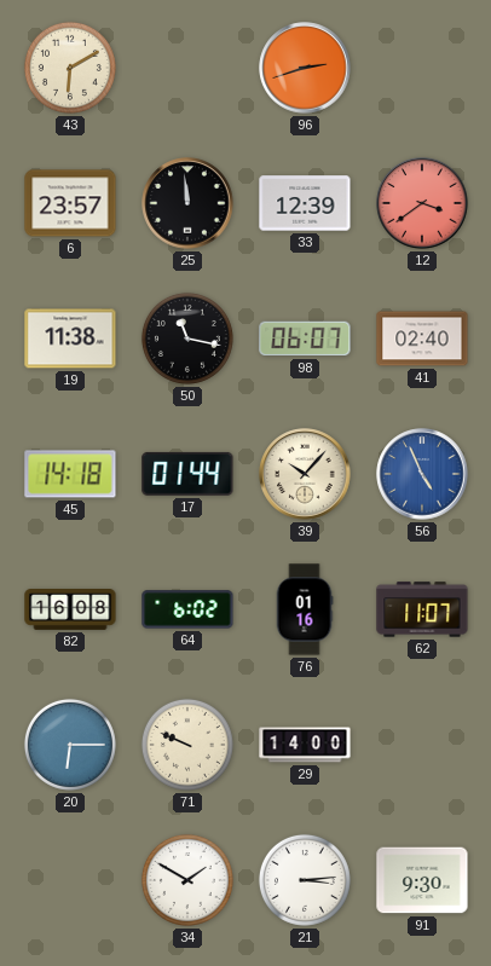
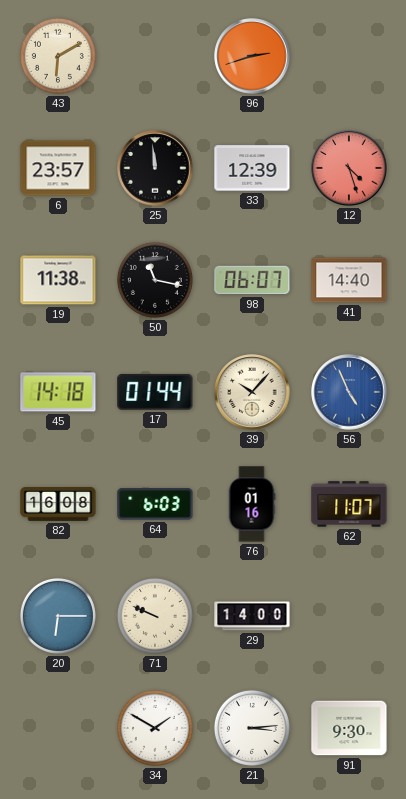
12: 3:39 -> 4:27 (349, 168)
41: 02:40 -> 14:40 (349, 280)
64: 6:02 -> 6:03 (155, 504)
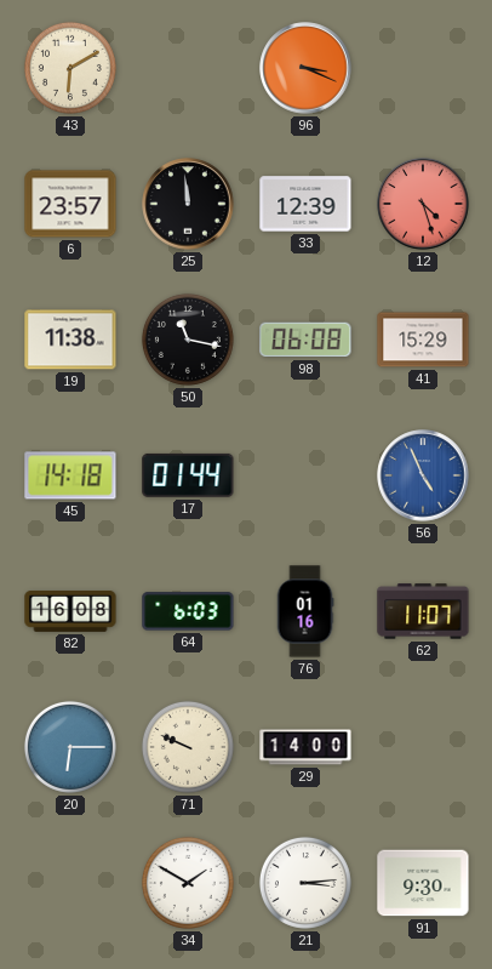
96: 2:42 -> 3:19 (305, 68)
98: 06:07 -> 06:08 (305, 340)
41: 14:40 -> 15:29 (423, 340)
39: 10:07 -> none (252, 392)
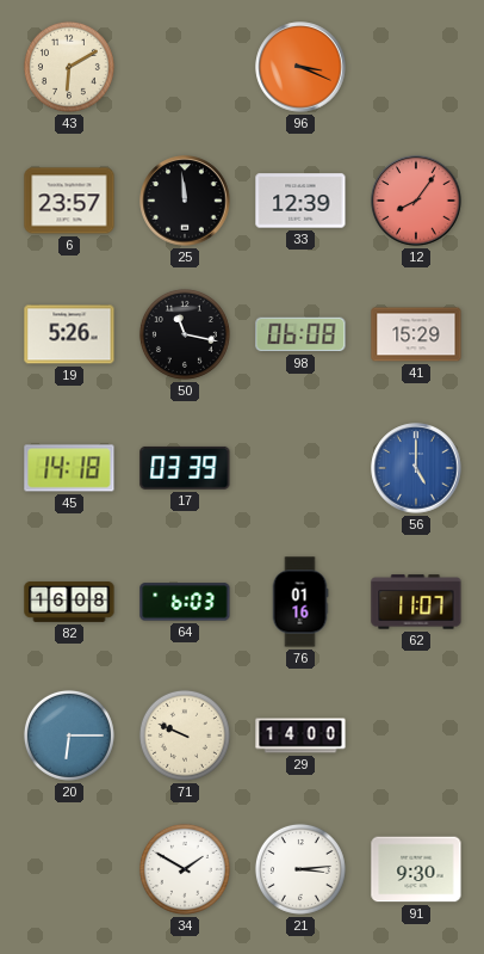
12: 4:27 -> 8:06 (416, 201)
19: 11:38 -> 5:26 (69, 334)
17: 01:44 -> 03:39 (185, 468)
56: 4:56 -> 5:00 (416, 468)
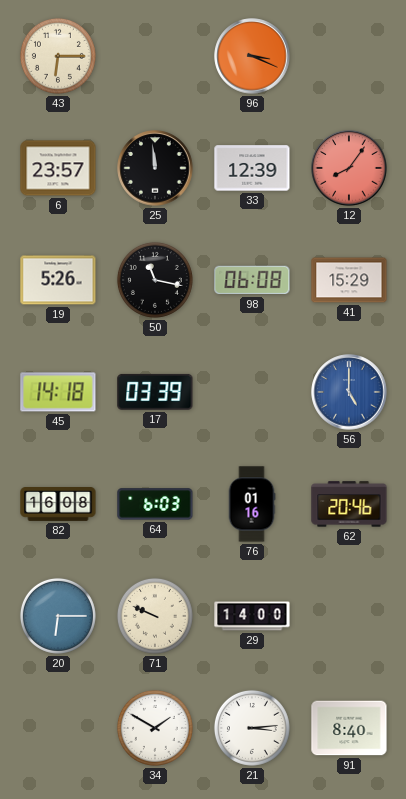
43: 6:10 -> 6:15 (58, 56)
62: 11:07 -> 20:46 (349, 504)
91: 9:30 -> 8:40 (349, 728)
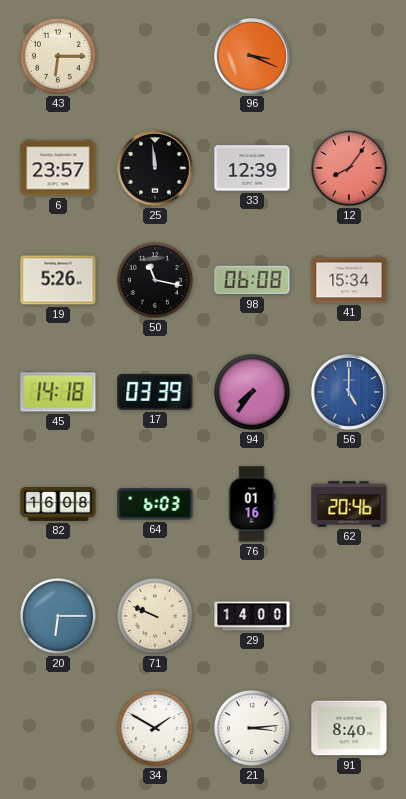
41: 15:29 -> 15:34 (349, 280)
94: none -> 7:36 (252, 392)
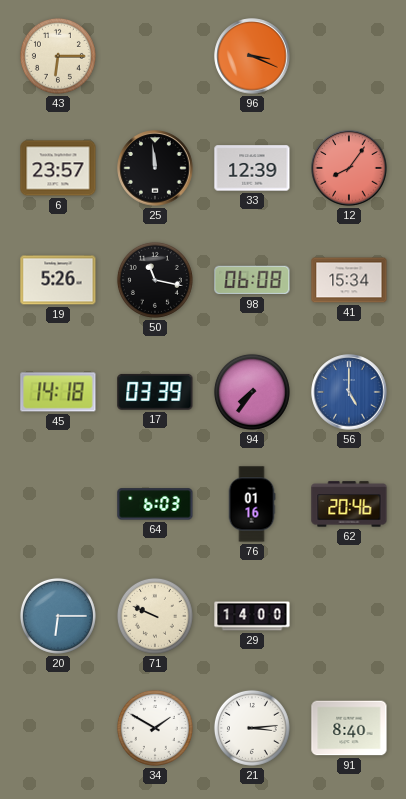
82: 16:08 -> none (58, 505)
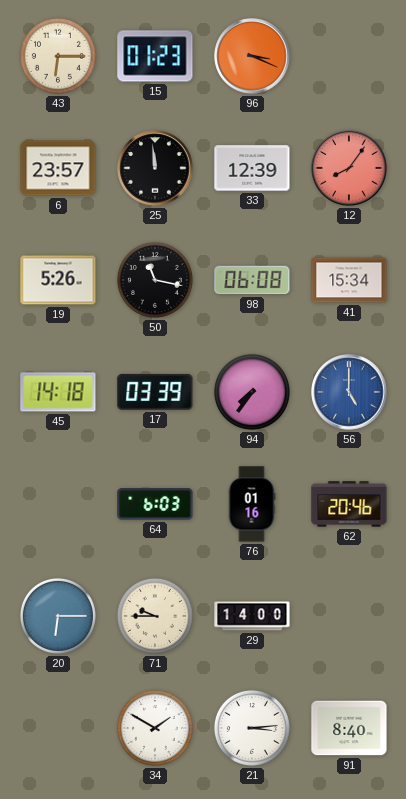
15: none -> 01:23 (155, 56)
71: 9:49 -> 9:45 (155, 616)
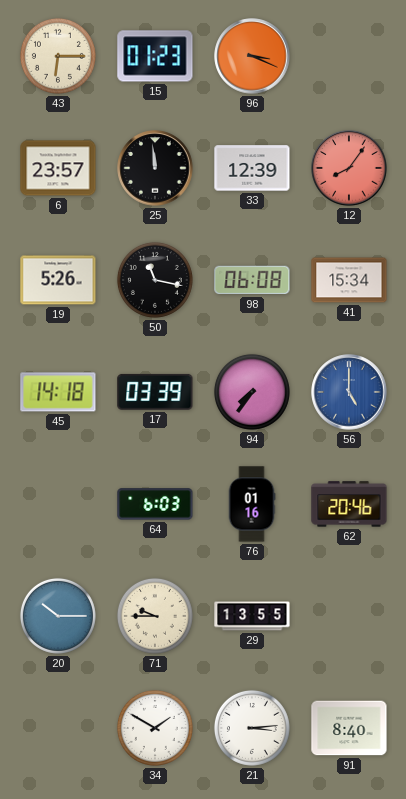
20: 6:15 -> 10:15 (58, 616)
29: 14:00 -> 13:55 (252, 616)
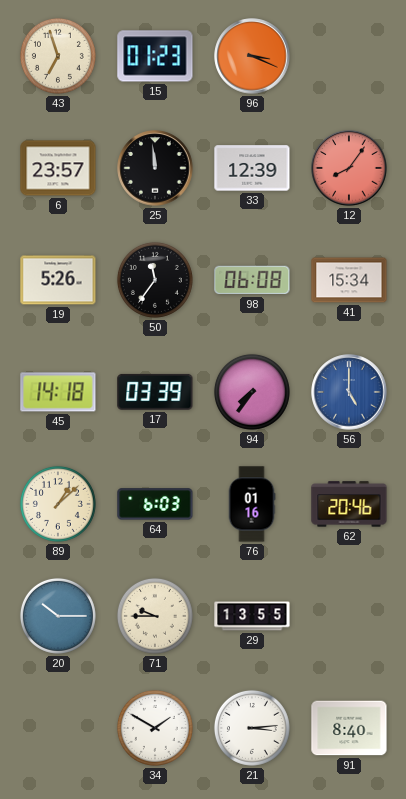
43: 6:15 -> 6:57 (58, 56)
50: 11:17 -> 11:36 (155, 280)
89: none -> 1:08 (58, 504)
